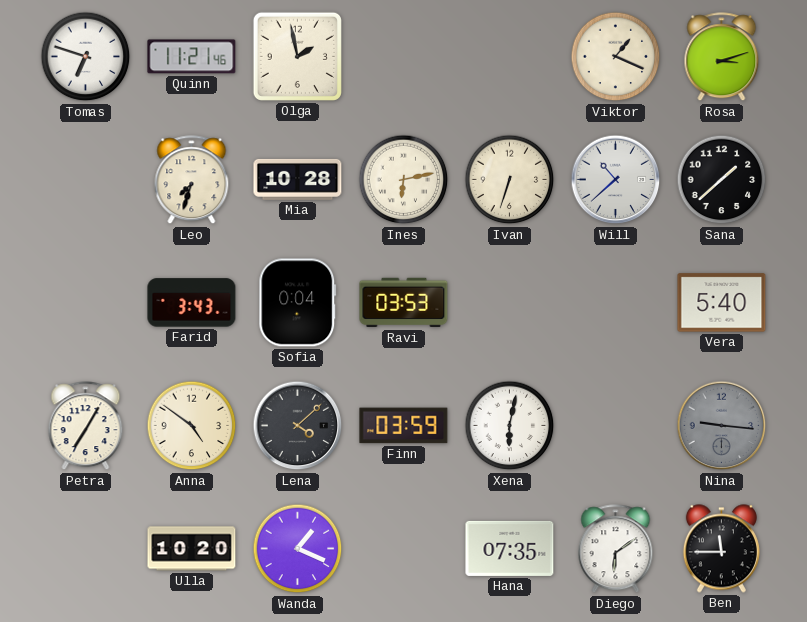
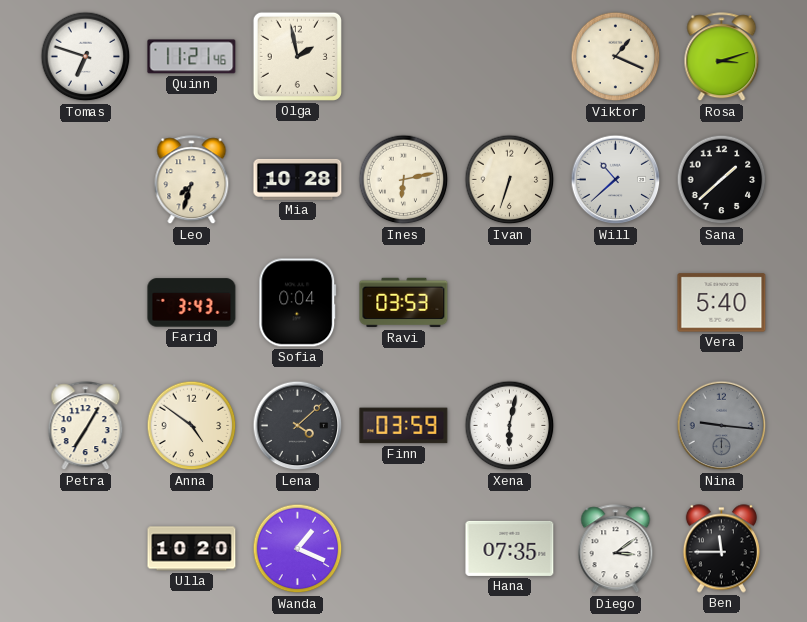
Diego: 6:09 -> 3:09 (616, 549)
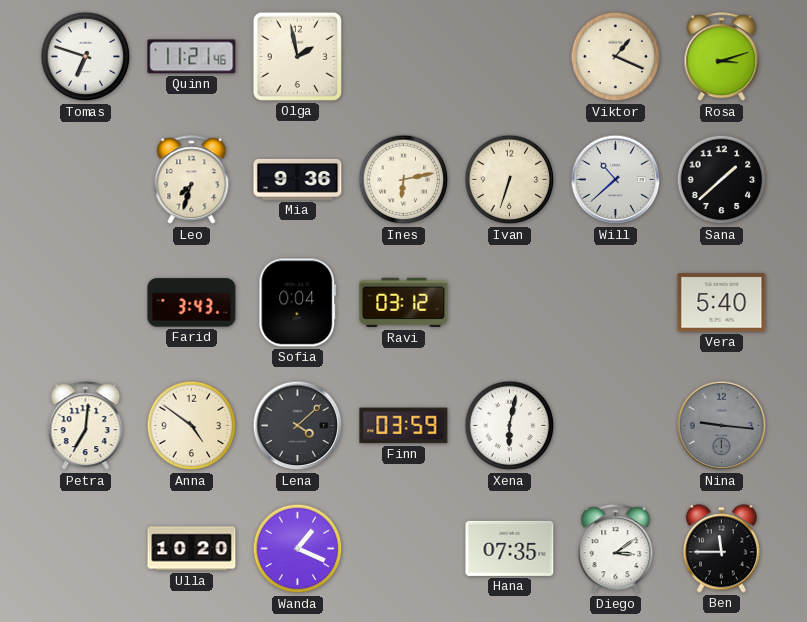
Mia: 10:28 -> 9:36 (298, 179)
Ravi: 03:53 -> 03:12 (404, 303)
Petra: 7:05 -> 7:01 (86, 426)
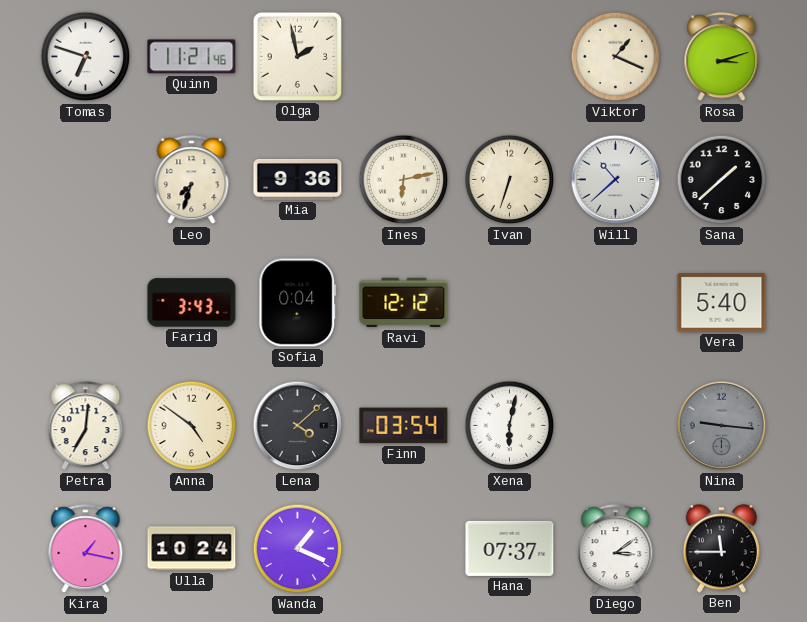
Ravi: 03:12 -> 12:12 (404, 303)
Finn: 03:59 -> 03:54 (404, 426)
Kira: none -> 1:17 (86, 549)
Ulla: 10:20 -> 10:24 (192, 549)
Hana: 07:35 -> 07:37 (510, 548)
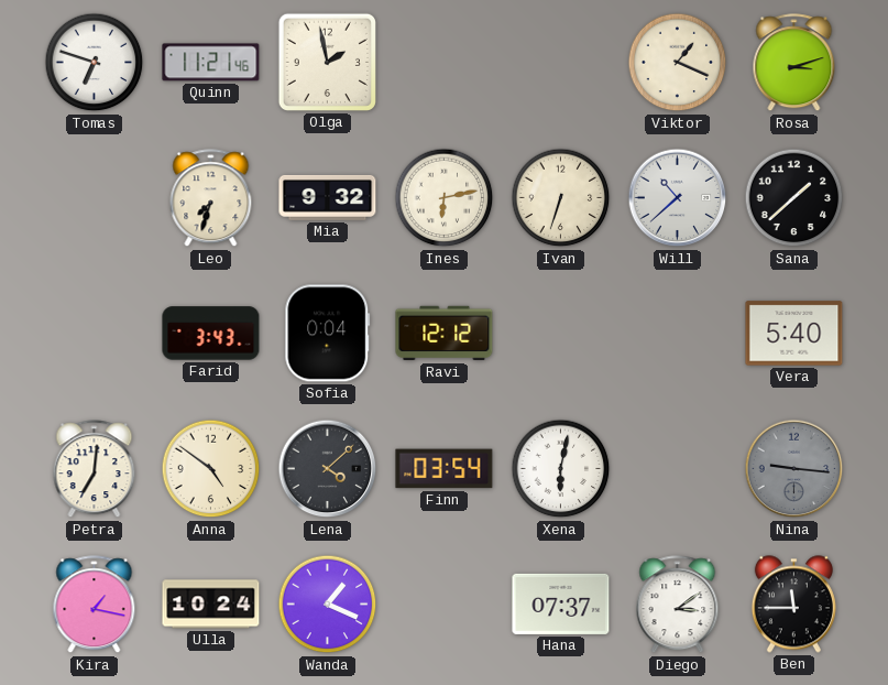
Mia: 9:36 -> 9:32 (328, 197)
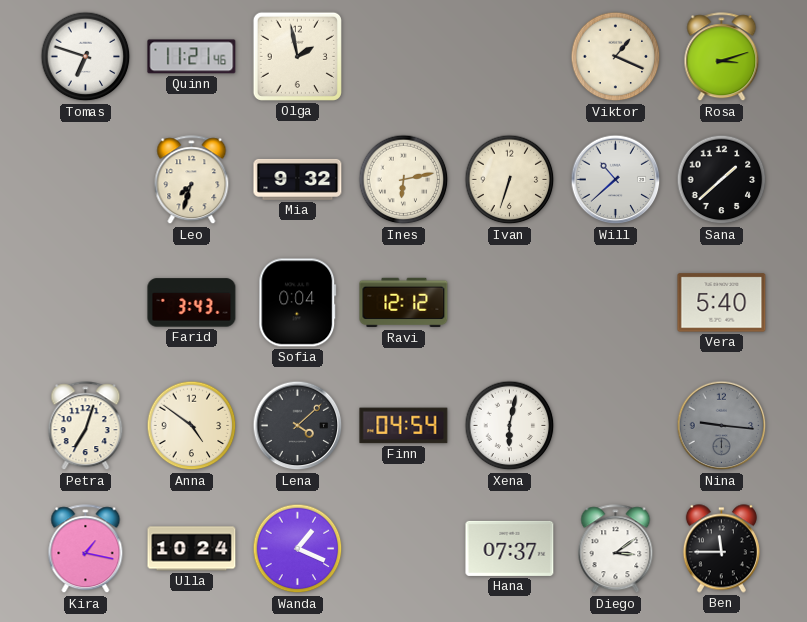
Petra: 7:01 -> 7:03 (86, 426)
Finn: 03:54 -> 04:54 (404, 426)
